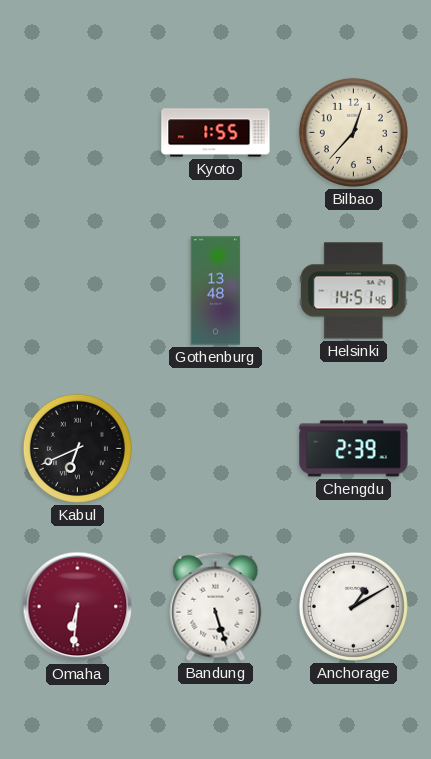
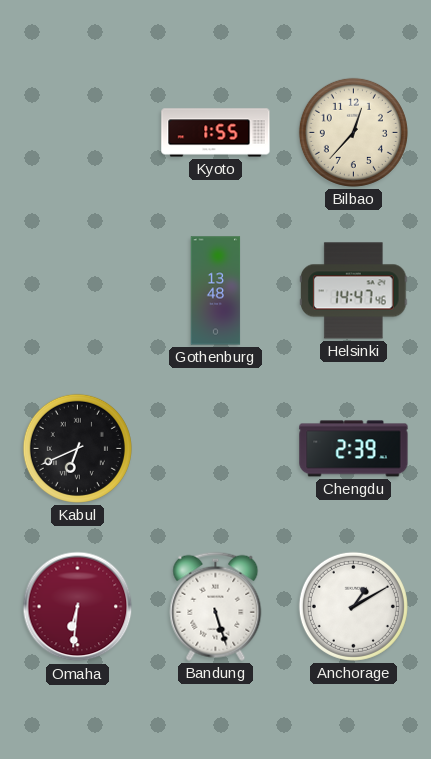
Helsinki: 14:51 -> 14:47 (354, 291)
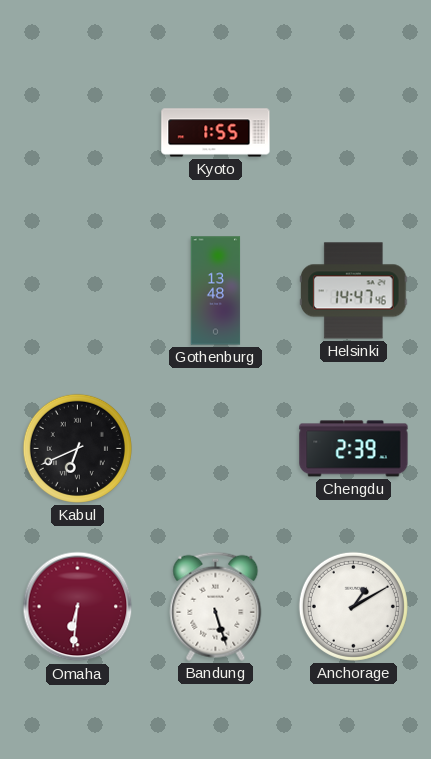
Bilbao: 12:37 -> none (353, 132)
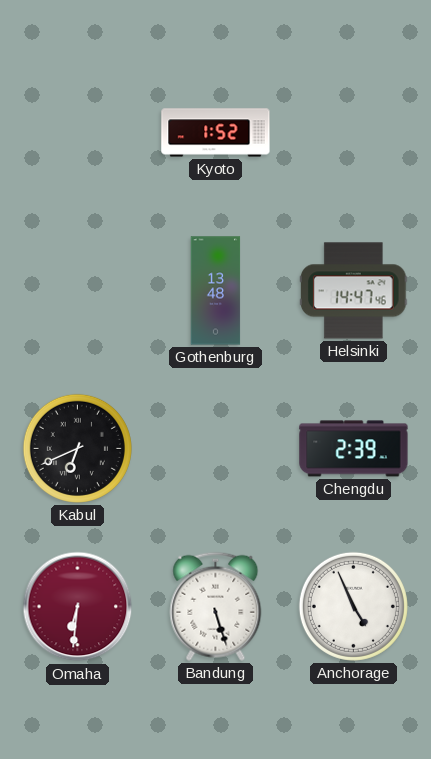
Kyoto: 1:55 -> 1:52 (216, 133)
Anchorage: 1:10 -> 4:56 (353, 606)
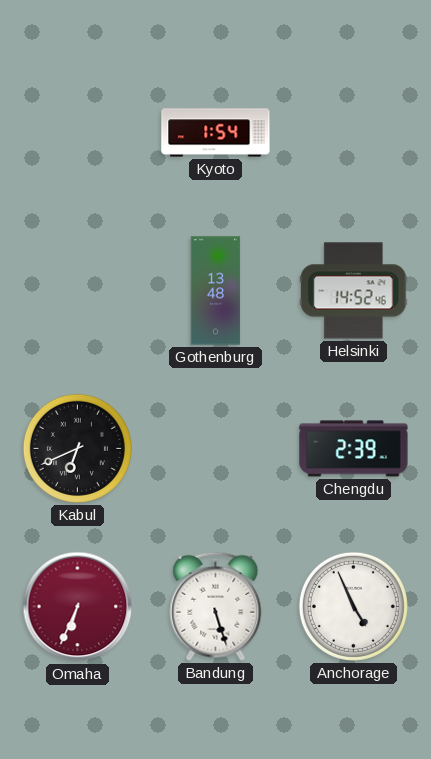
Kyoto: 1:52 -> 1:54 (216, 133)
Helsinki: 14:47 -> 14:52 (354, 291)
Omaha: 6:31 -> 6:34 (78, 607)
